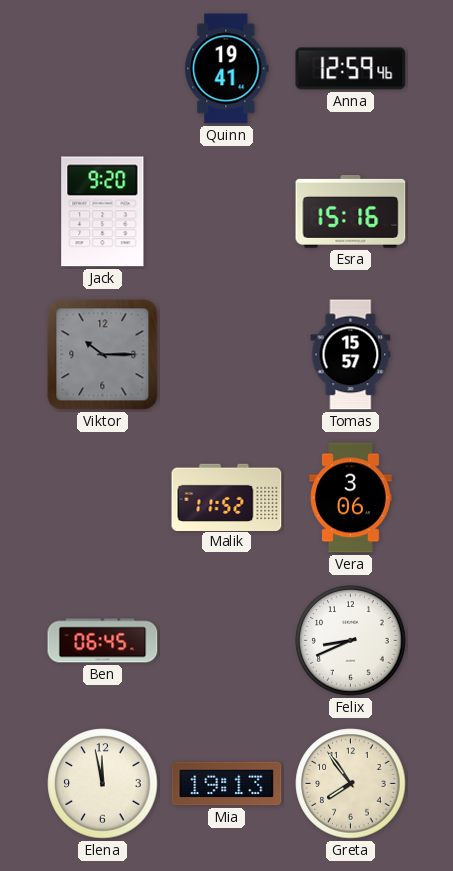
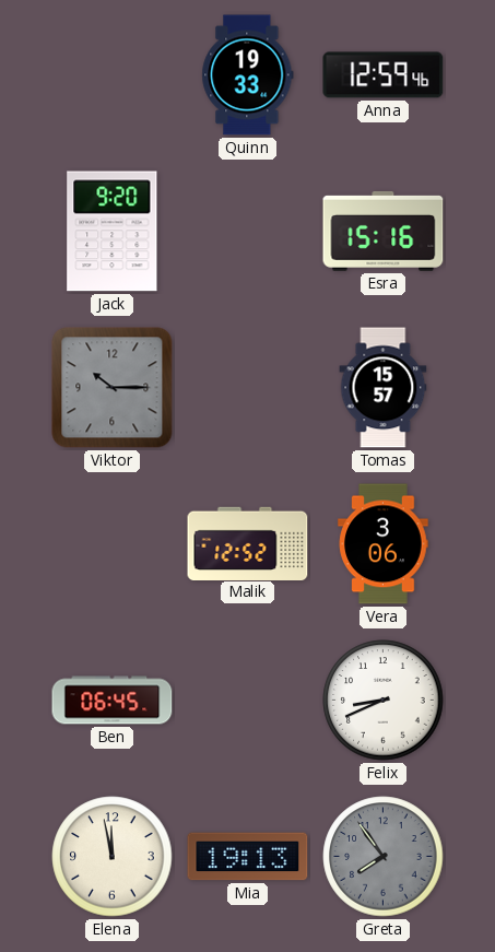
Quinn: 19:41 -> 19:33 (248, 75)
Malik: 11:52 -> 12:52 (248, 543)
Greta dial: cream -> grey (384, 857)
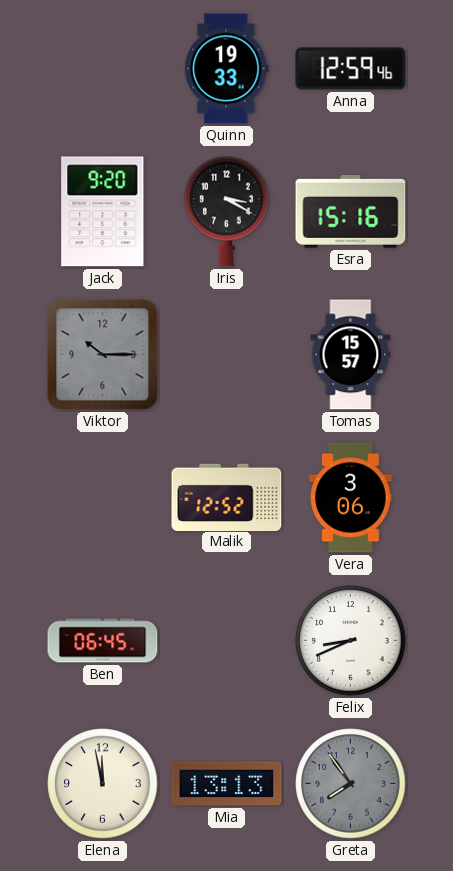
Iris: none -> 3:20 (227, 211)
Mia: 19:13 -> 13:13 (227, 784)
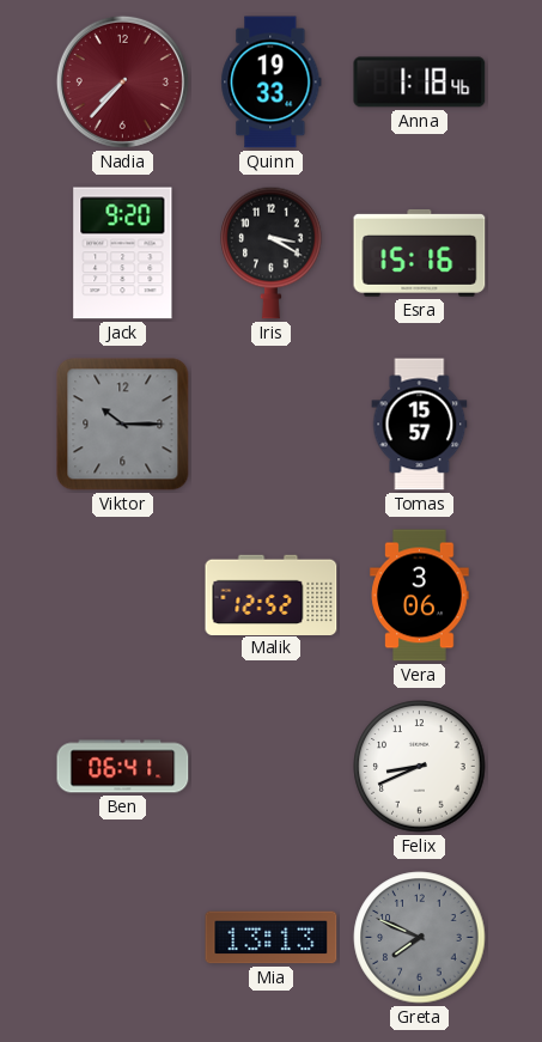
Nadia: none -> 7:37 (122, 81)
Anna: 12:59 -> 1:18 (420, 83)
Ben: 06:45 -> 06:41 (123, 767)
Elena: 11:58 -> none (103, 784)
Greta: 7:54 -> 7:49 (420, 938)
